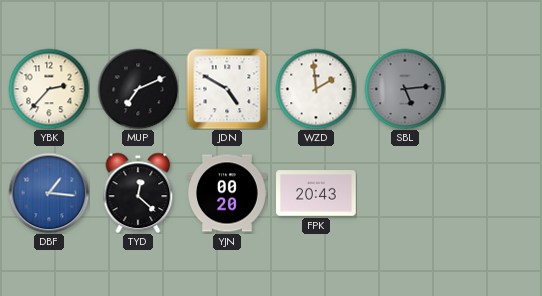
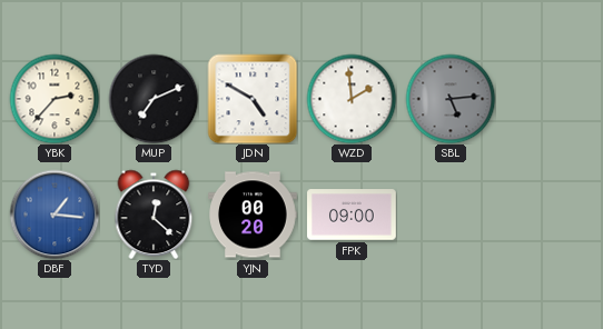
FPK: 20:43 -> 09:00 (353, 215)
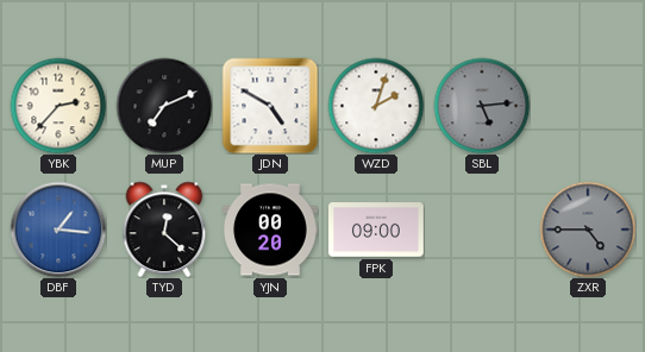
WZD: 1:59 -> 2:03 (376, 106)
ZXR: none -> 4:45 (588, 230)
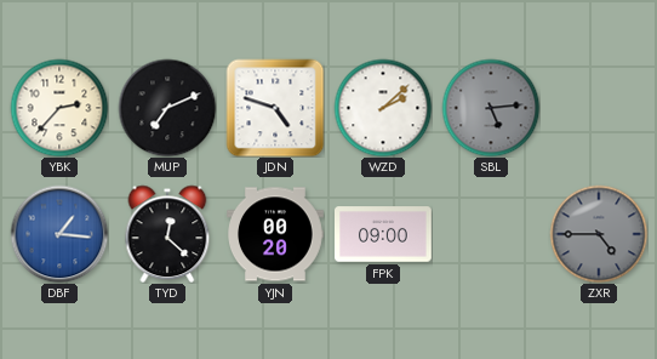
JDN: 4:50 -> 4:48 (275, 108)
WZD: 2:03 -> 2:08 (383, 108)
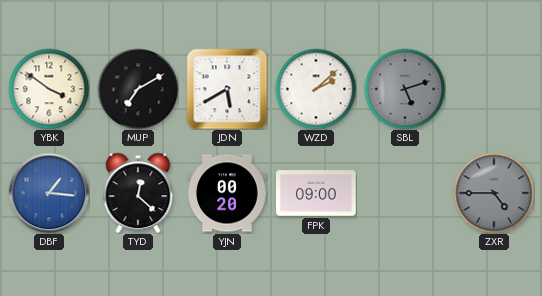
YBK: 2:37 -> 3:51 (49, 89)
MUP: 7:11 -> 7:10 (138, 89)
JDN: 4:48 -> 5:40 (227, 89)
SBL: 5:14 -> 5:12 (405, 89)
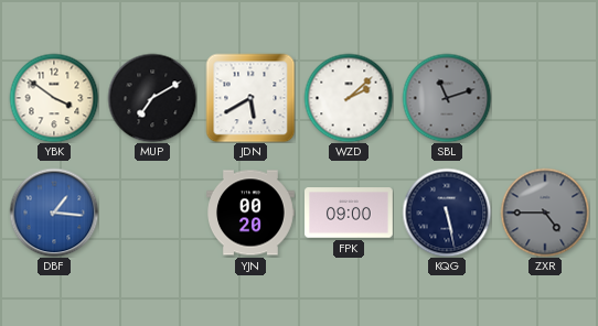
SBL: 5:12 -> 11:12 (447, 98)
TYD: 12:22 -> none (138, 193)
KQG: none -> 5:28 (447, 213)
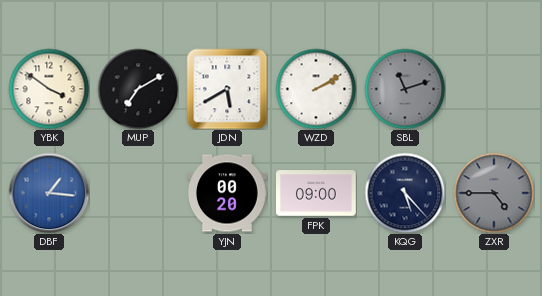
WZD: 2:08 -> 2:10 (316, 89)
KQG: 5:28 -> 5:23 (405, 193)
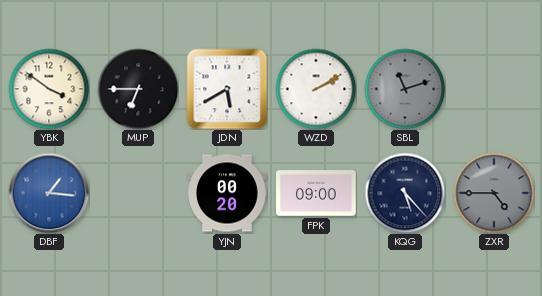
MUP: 7:10 -> 6:45 (138, 89)
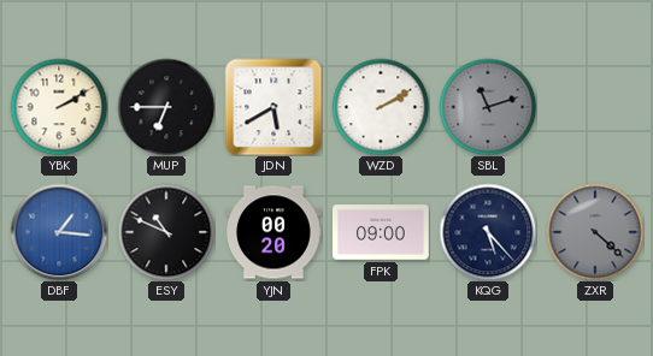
YBK: 3:51 -> 2:10 (59, 107)
ESY: none -> 10:49 (166, 232)
ZXR: 4:45 -> 4:22 (595, 232)
